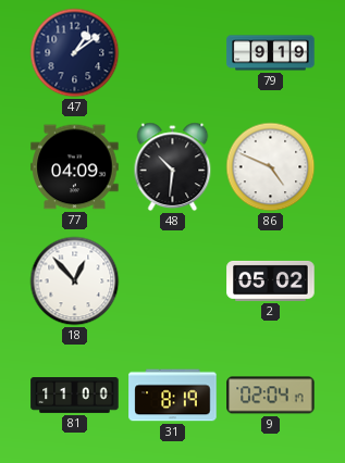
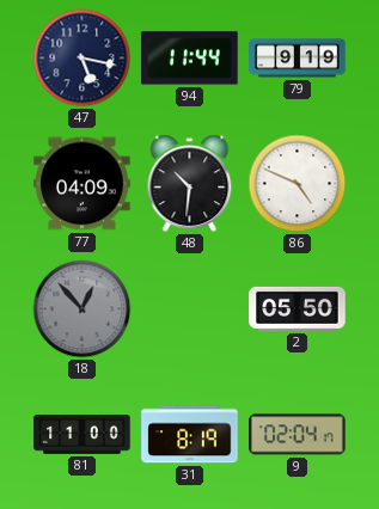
47: 1:09 -> 5:17 (82, 59)
94: none -> 11:44 (190, 59)
18 dial: white -> grey (82, 309)
2: 05:02 -> 05:50 (298, 308)
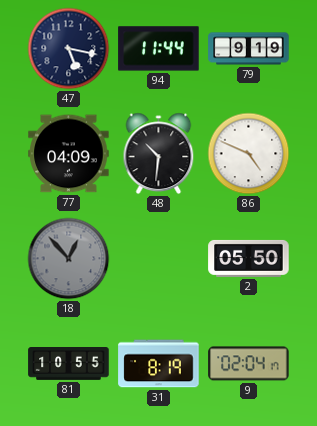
81: 11:00 -> 10:55 (69, 364)
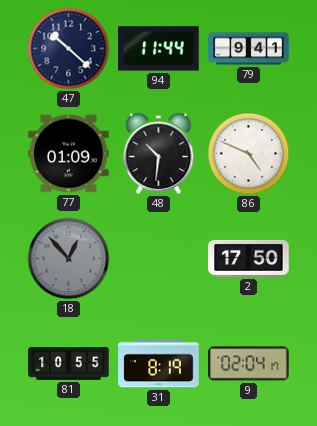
47: 5:17 -> 10:22 (69, 49)
79: 9:19 -> 9:41 (249, 49)
77: 04:09 -> 01:09 (69, 154)
2: 05:50 -> 17:50 (249, 258)
